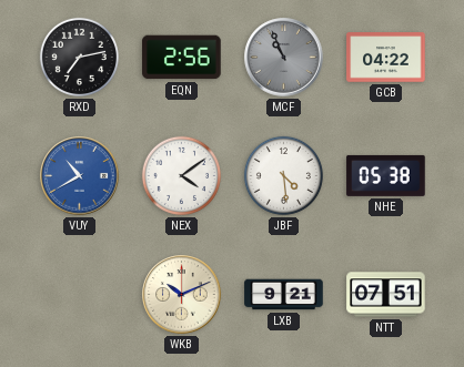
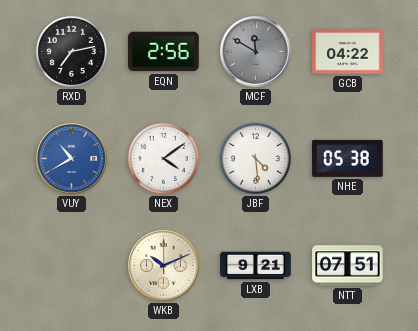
MCF: 10:56 -> 11:50 (256, 52)
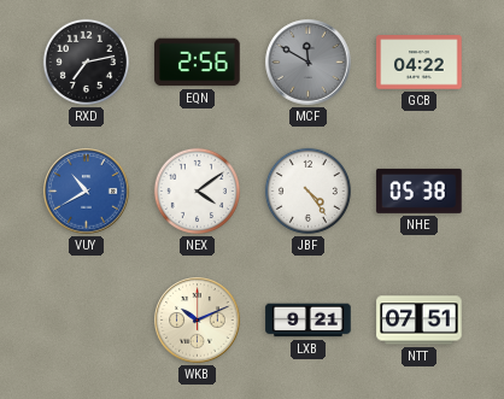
JBF: 4:29 -> 4:24 (307, 190)
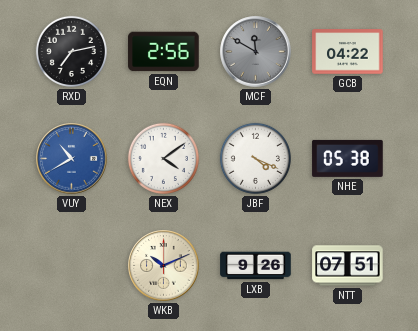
JBF: 4:24 -> 4:19 (255, 158)
LXB: 9:21 -> 9:26 (256, 266)
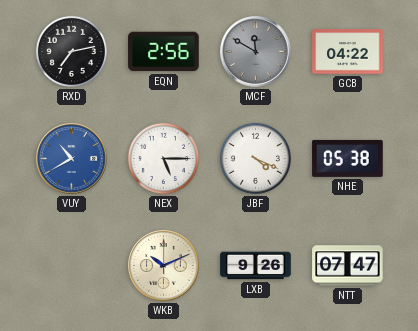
NEX: 4:09 -> 5:15 (163, 158)
NTT: 07:51 -> 07:47 (348, 266)
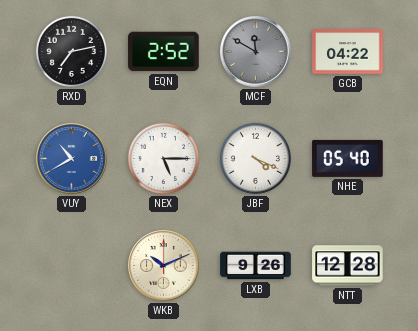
EQN: 2:56 -> 2:52 (164, 52)
NHE: 05:38 -> 05:40 (348, 158)
NTT: 07:47 -> 12:28 (348, 266)
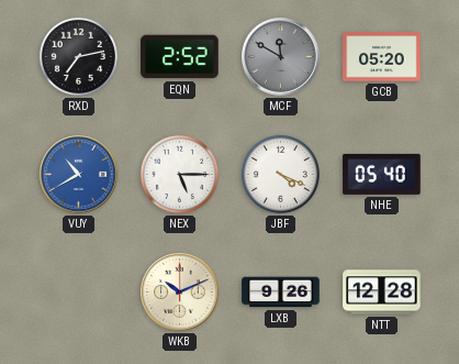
GCB: 04:22 -> 05:20 (382, 57)
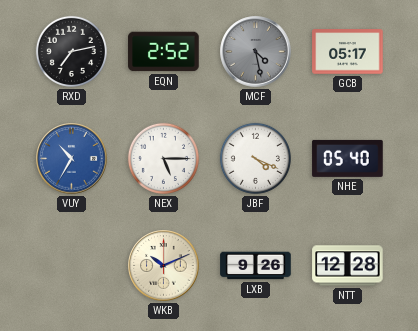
MCF: 11:50 -> 4:28 (256, 52)
GCB: 05:20 -> 05:17 (348, 52)
VUY: 10:40 -> 10:35 (72, 159)
